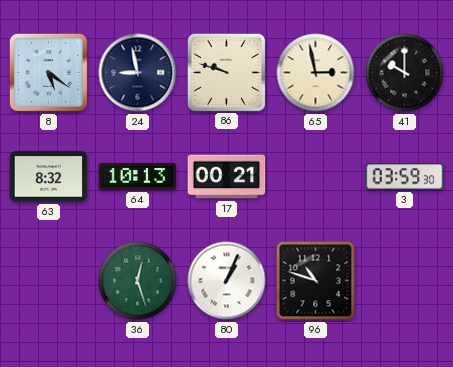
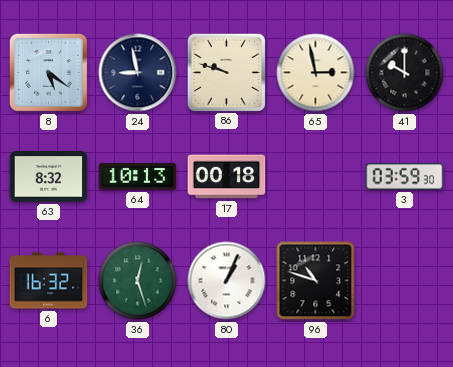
17: 00:21 -> 00:18 (227, 177)
6: none -> 16:32 (49, 281)
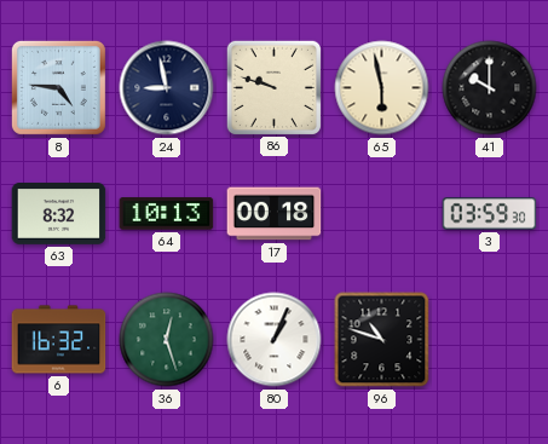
8: 5:21 -> 4:46 (58, 87)
65: 2:58 -> 5:58 (382, 88)
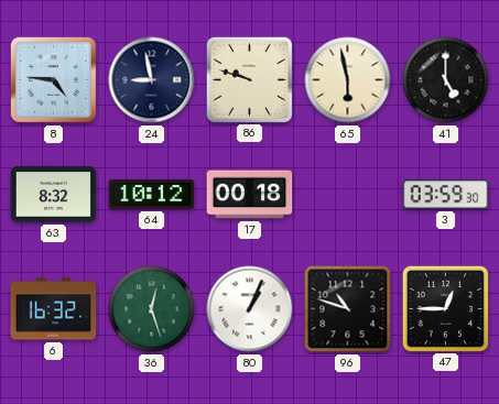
41: 10:00 -> 5:00 (446, 80)
64: 10:13 -> 10:12 (152, 195)
47: none -> 12:45 (445, 308)
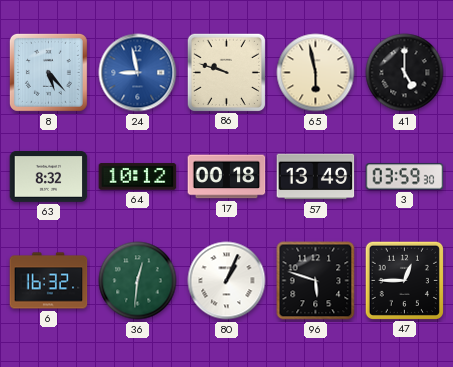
8: 4:46 -> 5:23 (48, 72)
24 dial: navy -> blue (138, 73)
57: none -> 13:49 (316, 177)
36: 12:27 -> 12:31 (138, 281)
96: 10:48 -> 5:48 (316, 281)
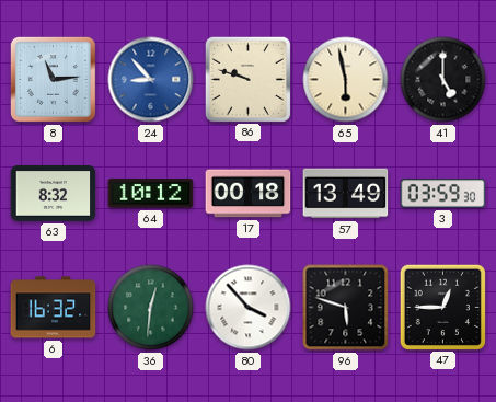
8: 5:23 -> 11:14 (53, 79)
24: 8:58 -> 8:53 (151, 80)
80: 1:04 -> 3:53 (249, 308)
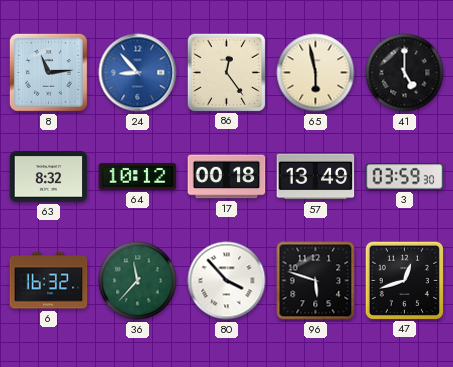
86: 9:48 -> 12:24 (226, 72)
36: 12:31 -> 11:37 (138, 281)
47: 12:45 -> 12:42 (404, 280)
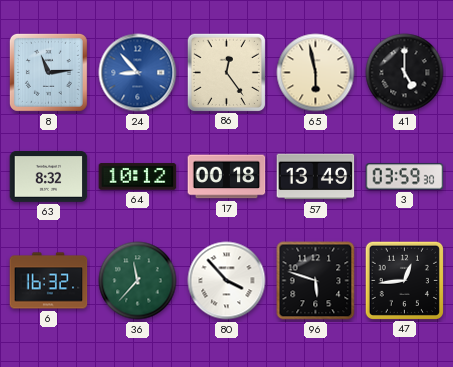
47: 12:42 -> 12:44 (404, 280)
